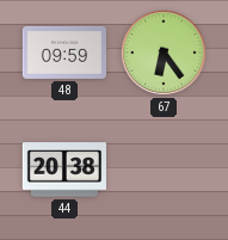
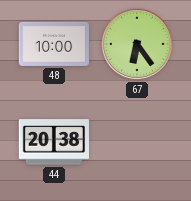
48: 09:59 -> 10:00 (53, 44)
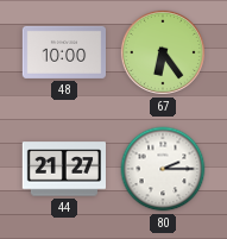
44: 20:38 -> 21:27 (63, 169)
80: none -> 2:15 (163, 169)
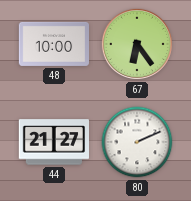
80: 2:15 -> 2:11 (137, 142)
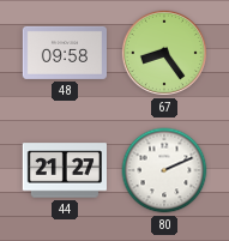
48: 10:00 -> 09:58 (64, 53)
67: 6:24 -> 8:24 (164, 53)
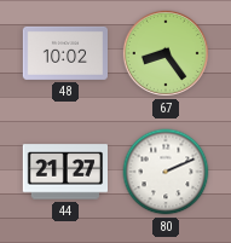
48: 09:58 -> 10:02 (64, 53)
